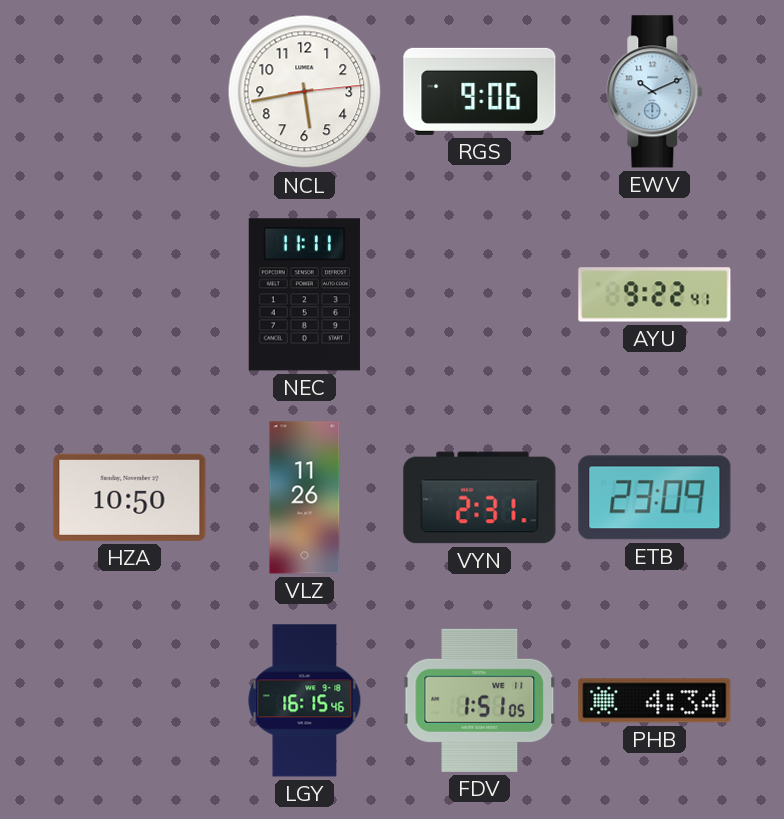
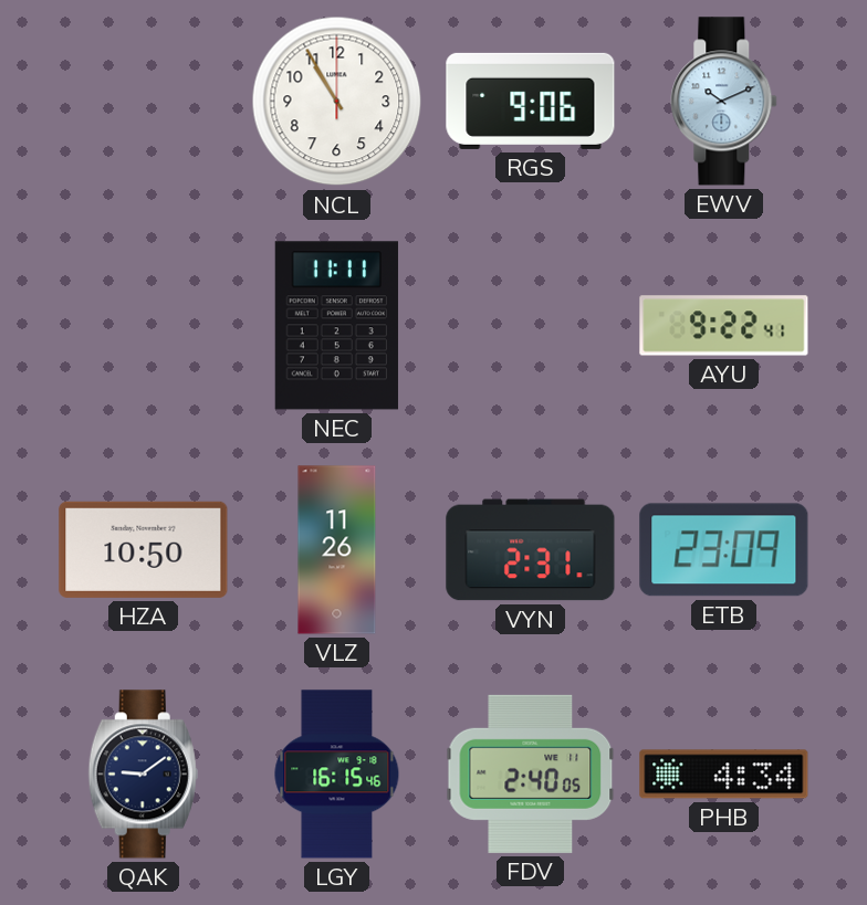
NCL: 5:43 -> 10:55 (337, 102)
QAK: none -> 9:09 (143, 775)
FDV: 1:51 -> 2:40 (531, 774)
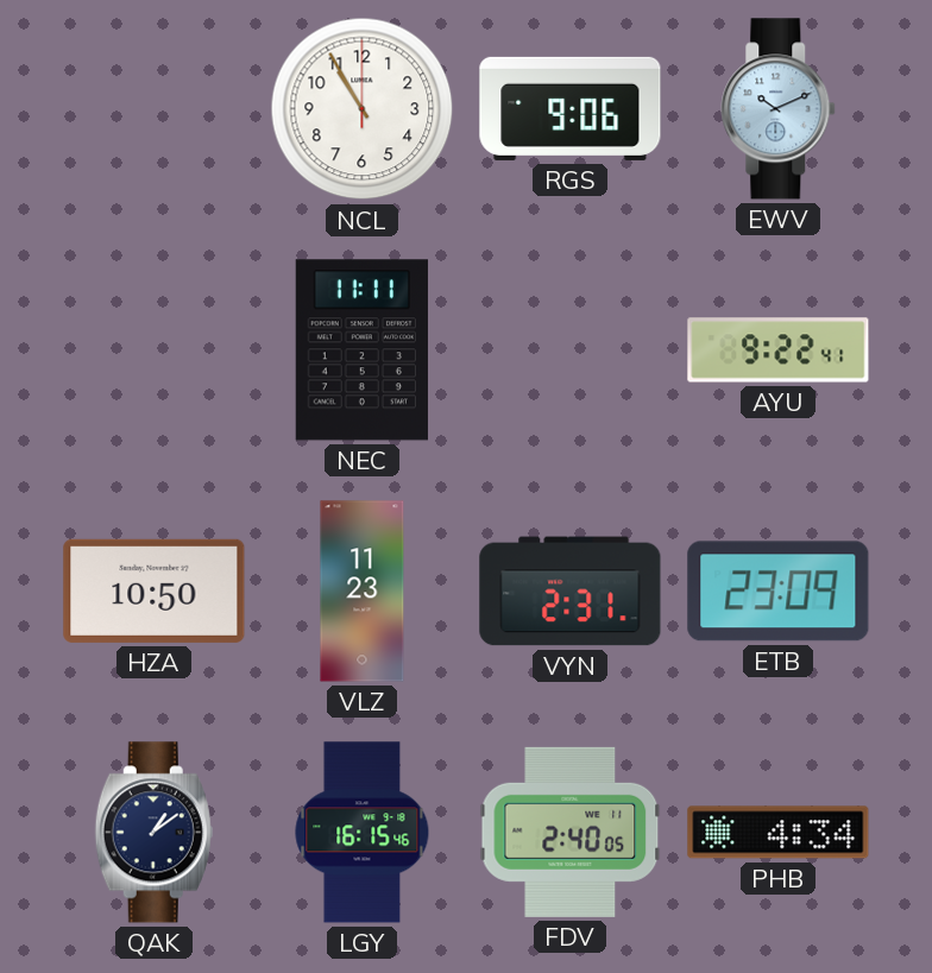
VLZ: 11:26 -> 11:23 (363, 592)
QAK: 9:09 -> 1:09 (153, 833)
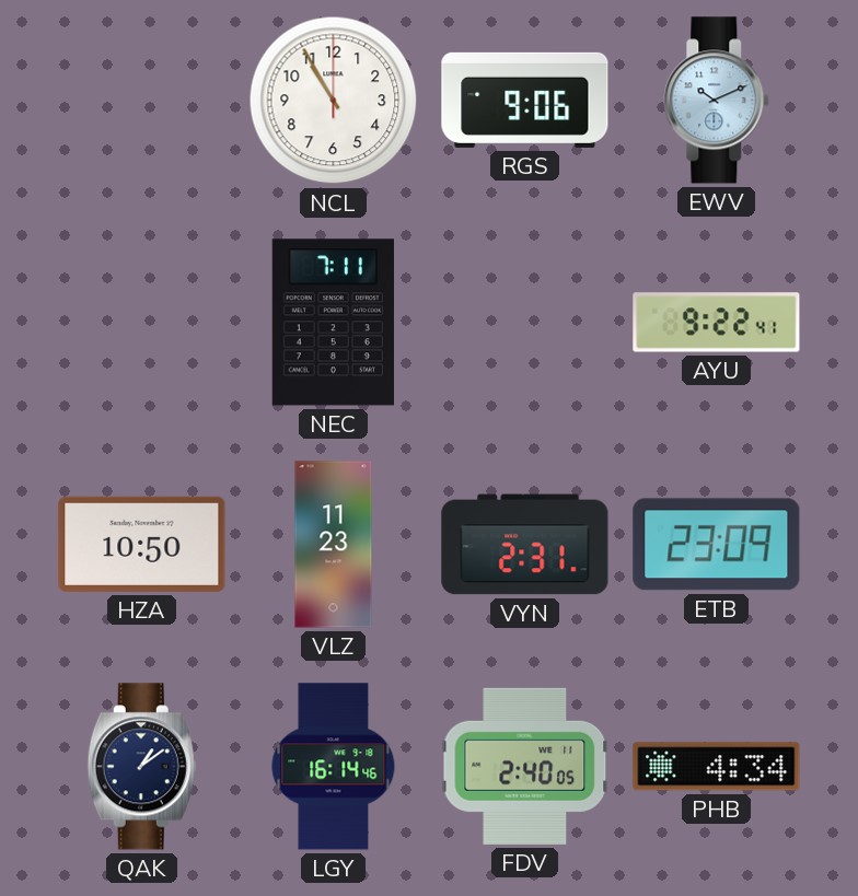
NEC: 11:11 -> 7:11 (333, 323)
LGY: 16:15 -> 16:14 (334, 767)
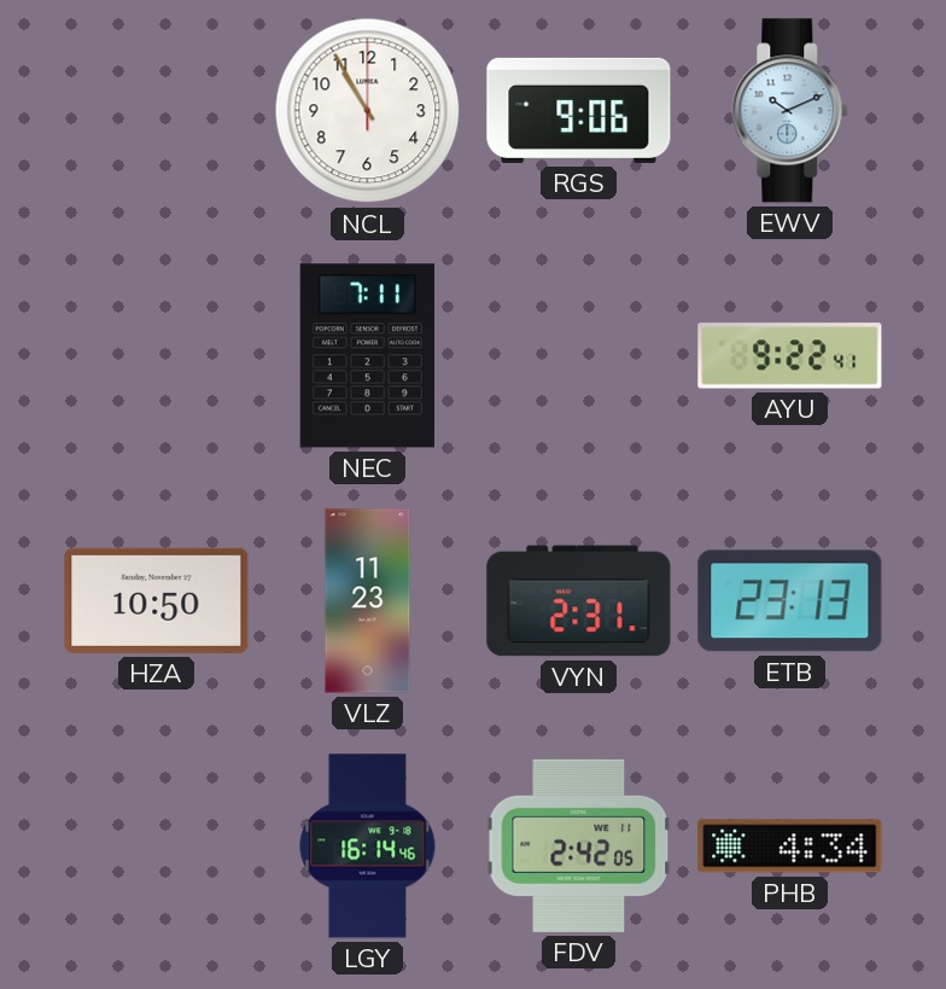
ETB: 23:09 -> 23:13 (790, 601)
QAK: 1:09 -> none (141, 767)
FDV: 2:40 -> 2:42 (579, 845)
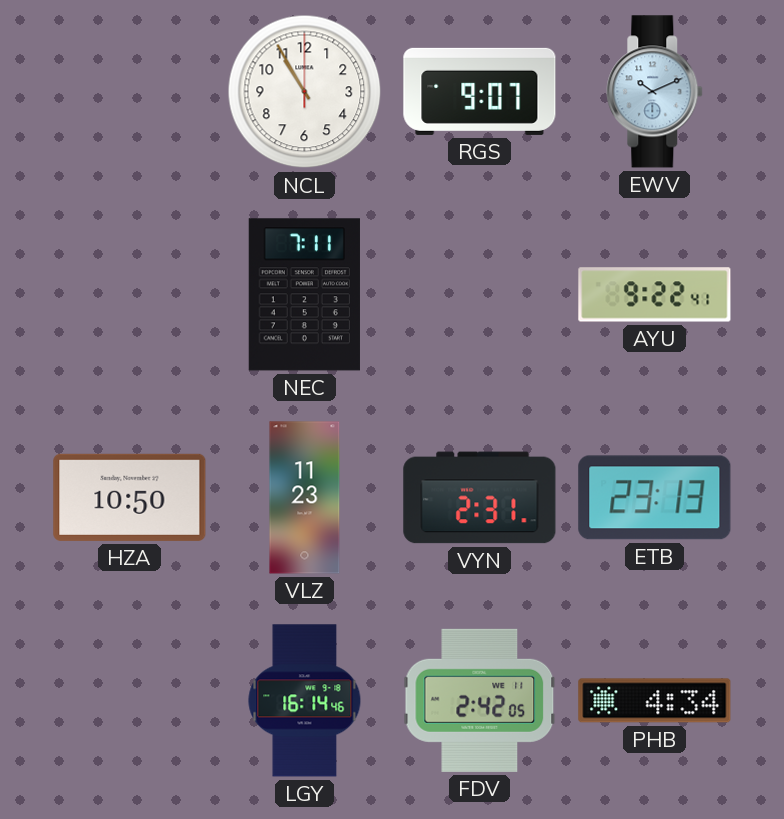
RGS: 9:06 -> 9:07 (480, 91)
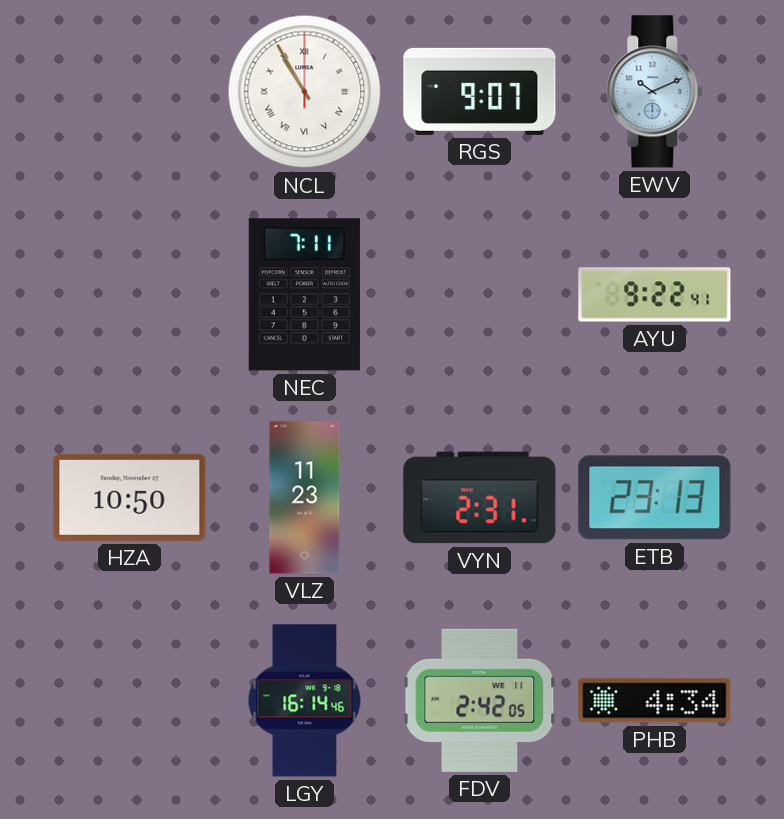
NCL numerals: Arabic -> Roman (305, 92)
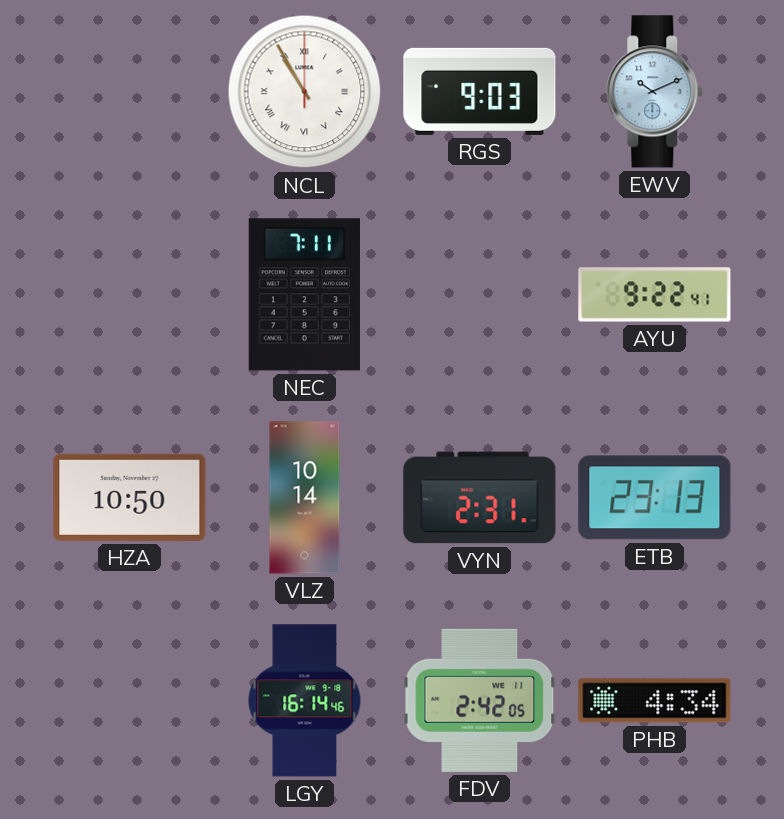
RGS: 9:07 -> 9:03 (480, 91)
VLZ: 11:23 -> 10:14 (305, 498)
